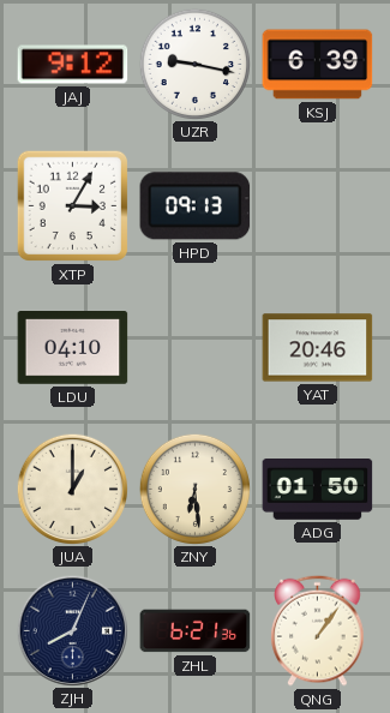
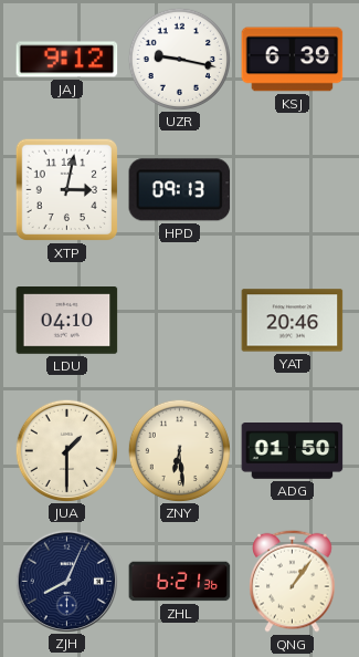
XTP: 3:05 -> 3:02 (66, 190)
JUA: 1:00 -> 1:30 (66, 450)
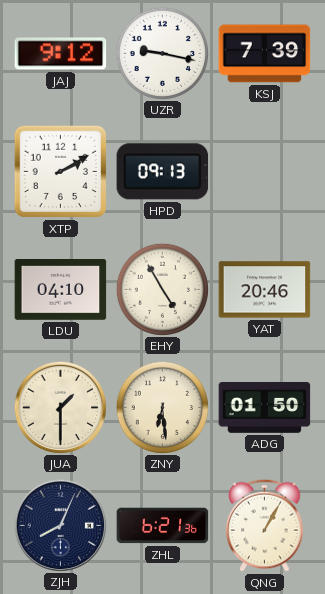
KSJ: 6:39 -> 7:39 (265, 54)
XTP: 3:02 -> 2:10 (60, 172)
EHY: none -> 4:55 (162, 289)
QNG: 1:06 -> 1:05 (265, 525)
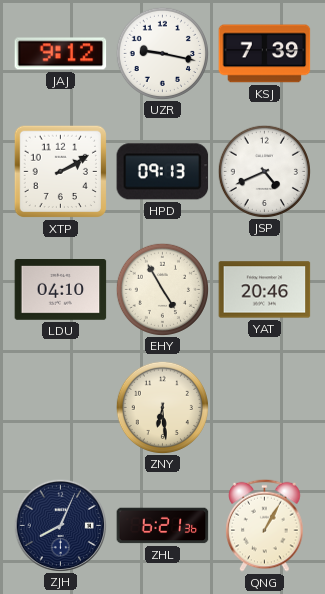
JSP: none -> 4:41 (264, 171)
JUA: 1:30 -> none (60, 407)
ADG: 01:50 -> none (265, 408)
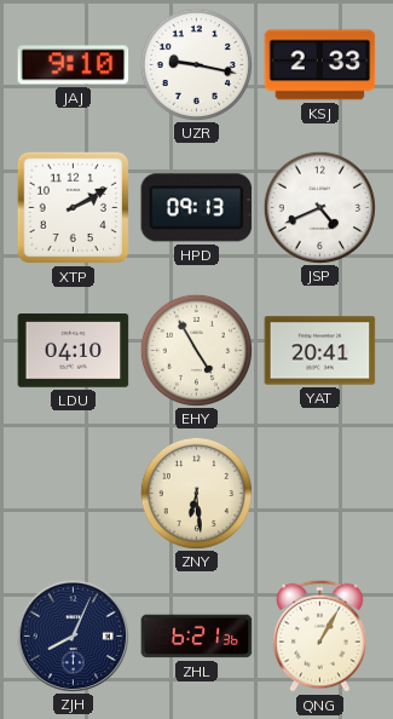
JAJ: 9:12 -> 9:10 (74, 65)
KSJ: 7:39 -> 2:33 (320, 65)
YAT: 20:46 -> 20:41 (320, 351)
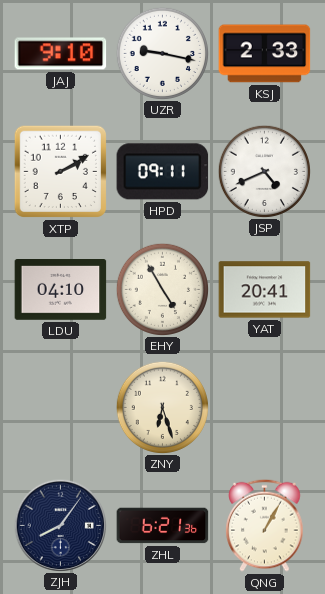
HPD: 09:13 -> 09:11 (163, 172)
ZNY: 6:29 -> 6:27 (162, 407)
ZJH: 8:04 -> 8:06 (60, 525)
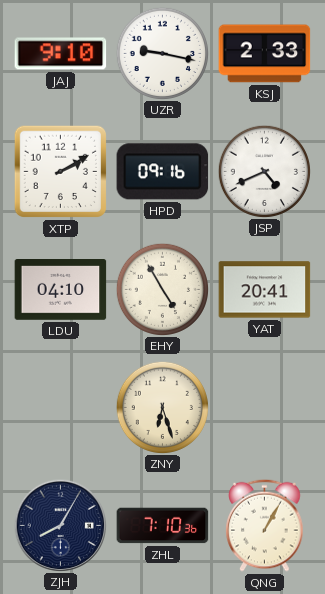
HPD: 09:11 -> 09:16 (163, 172)
ZJH: 8:06 -> 8:05 (60, 525)
ZHL: 6:21 -> 7:10 (163, 526)
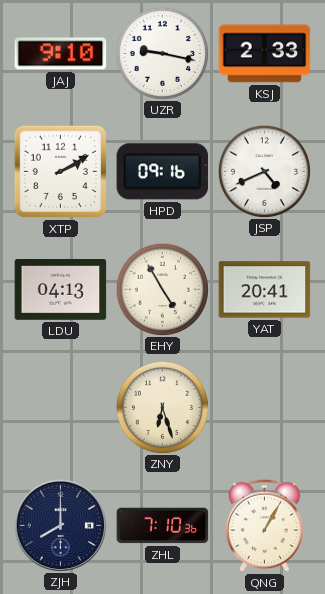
LDU: 04:10 -> 04:13 (61, 290)
ZJH: 8:05 -> 8:00 (60, 525)
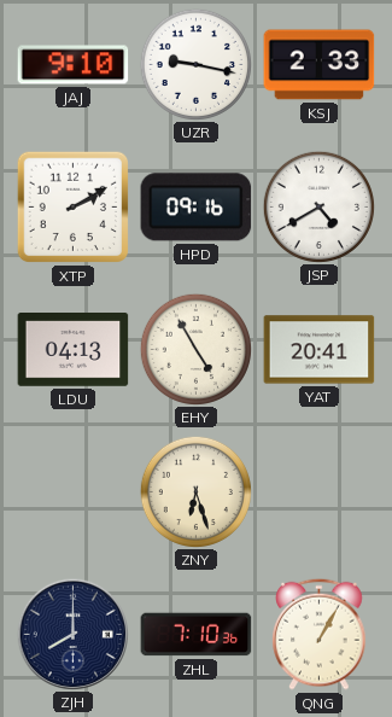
JSP: 4:41 -> 4:40 (318, 206)
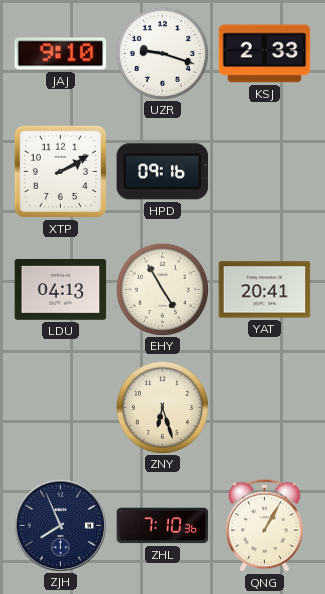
UZR: 9:17 -> 9:18 (162, 53)
JSP: 4:40 -> none (318, 206)
ZJH: 8:00 -> 7:56 (60, 525)
